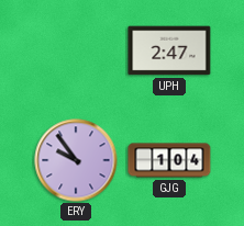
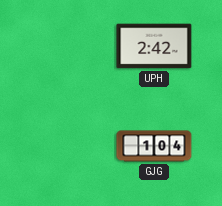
UPH: 2:47 -> 2:42 (154, 46)
ERY: 9:54 -> none (76, 160)
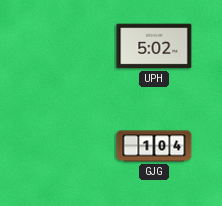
UPH: 2:42 -> 5:02 (154, 46)
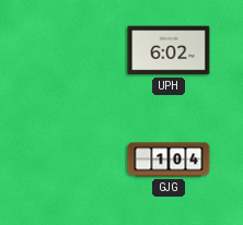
UPH: 5:02 -> 6:02 (169, 50)
